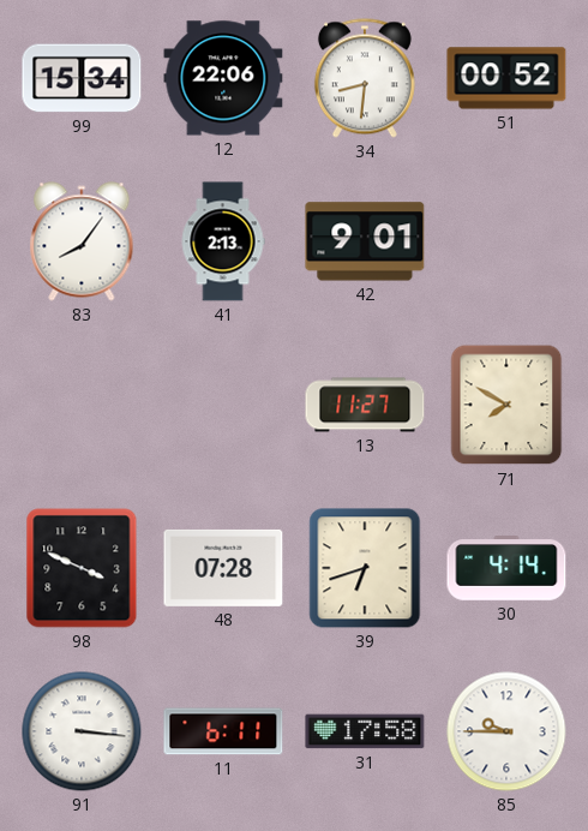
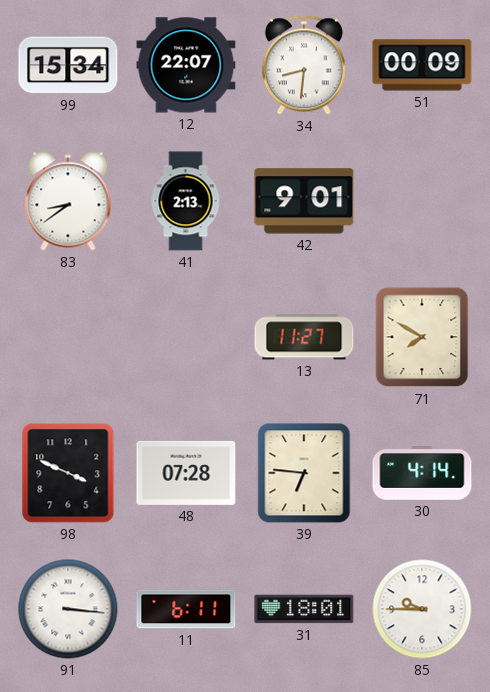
12: 22:06 -> 22:07 (186, 65)
51: 00:52 -> 00:09 (422, 65)
83: 8:06 -> 8:39 (68, 201)
39: 6:42 -> 6:46 (304, 473)
31: 17:58 -> 18:01 (304, 609)
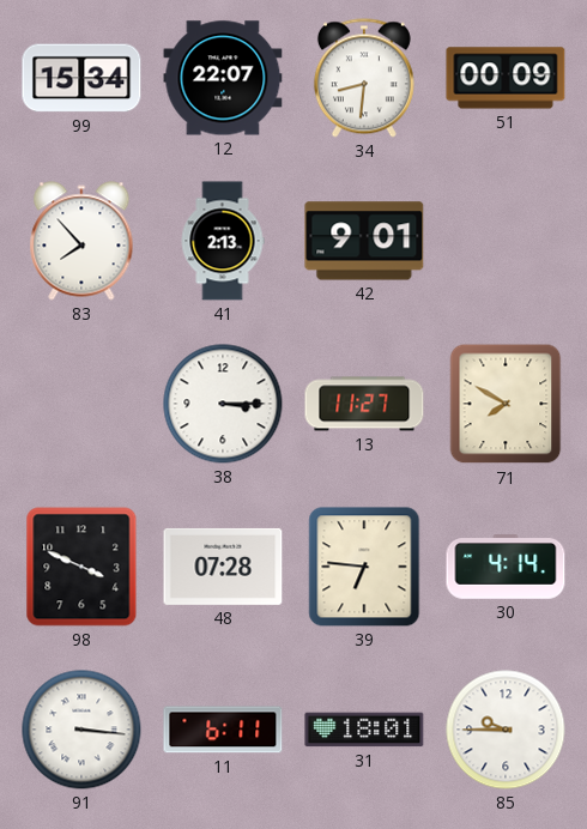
83: 8:39 -> 7:53 (81, 241)
38: none -> 3:15 (223, 404)
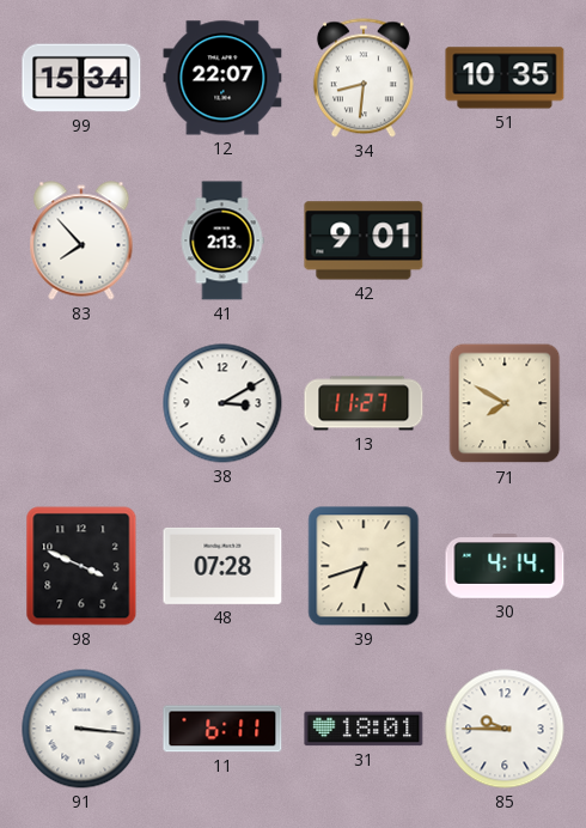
51: 00:09 -> 10:35 (505, 78)
38: 3:15 -> 3:10 (222, 403)
39: 6:46 -> 6:42 (364, 566)
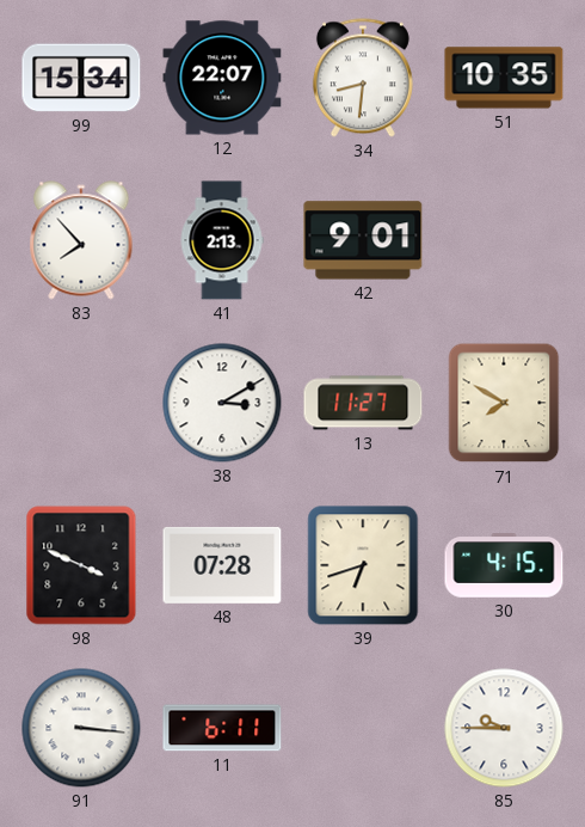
30: 4:14 -> 4:15 (504, 565)
31: 18:01 -> none (364, 729)
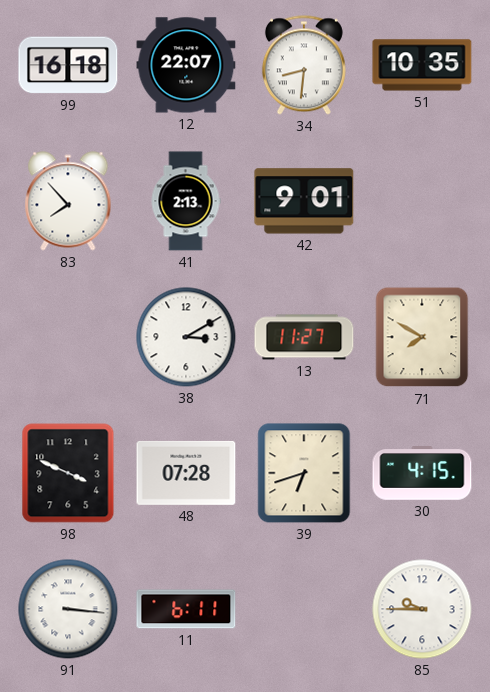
99: 15:34 -> 16:18 (68, 65)
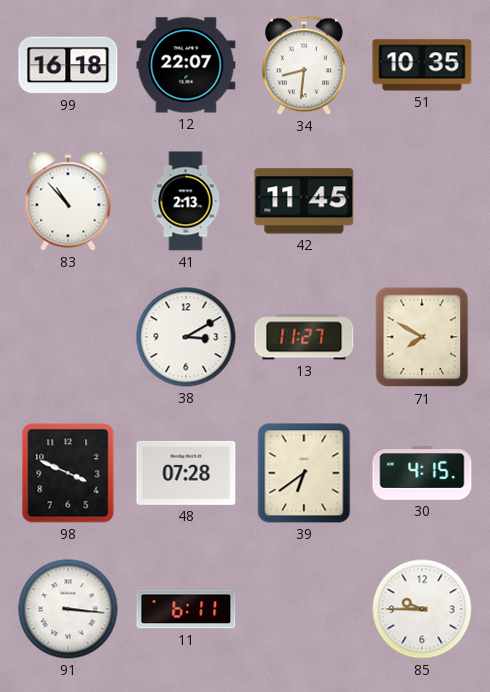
83: 7:53 -> 10:53 (68, 201)
42: 9:01 -> 11:45 (304, 201)
39: 6:42 -> 6:39 (304, 473)
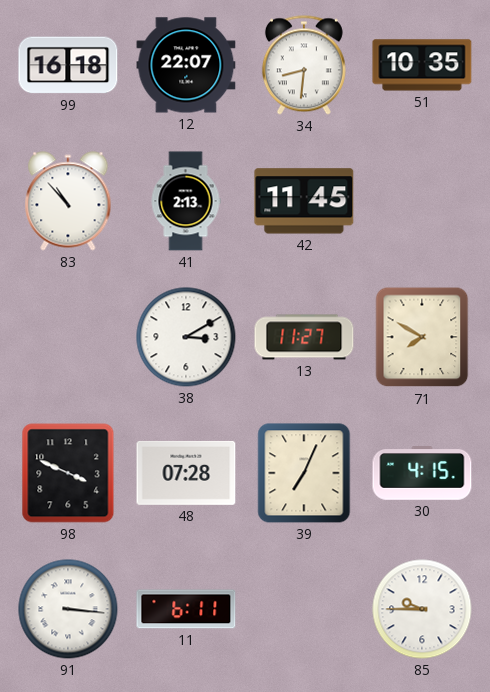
39: 6:39 -> 7:04 (304, 473)
